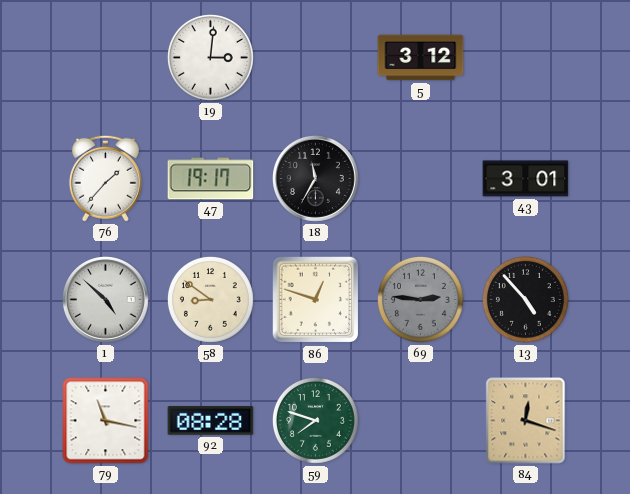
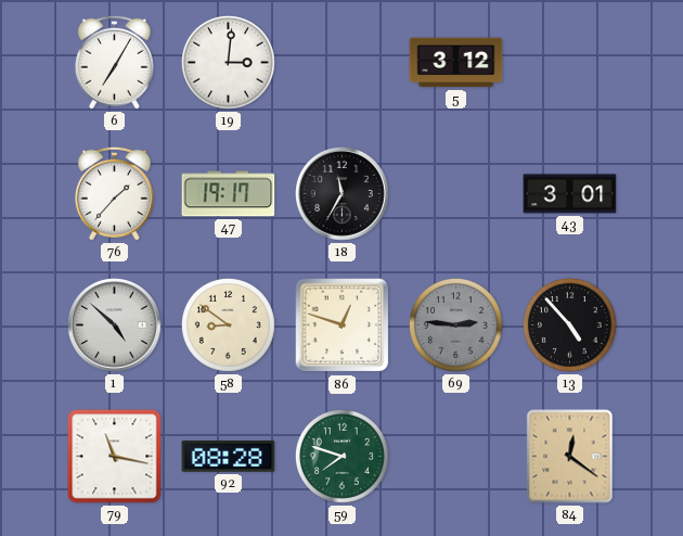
6: none -> 7:05 (114, 62)
84: 12:18 -> 12:21 (570, 457)
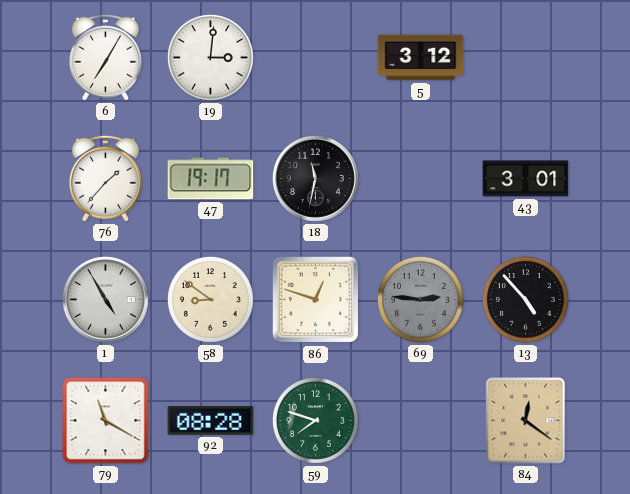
18: 11:35 -> 11:32 (316, 179)
1: 4:52 -> 4:55 (106, 300)
79: 11:17 -> 11:20 (106, 421)
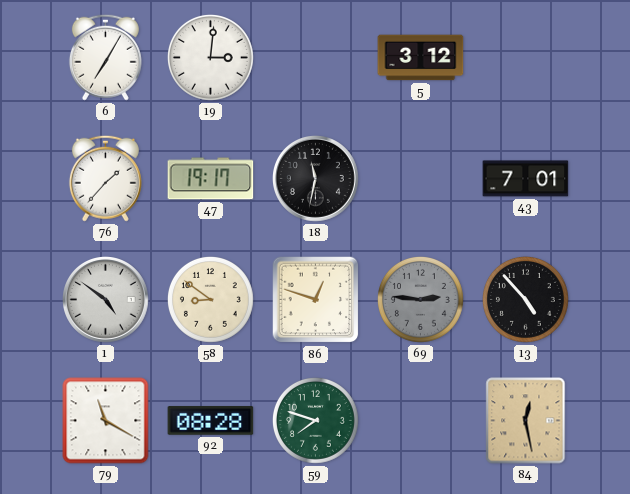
43: 3:01 -> 7:01 (526, 179)
1: 4:55 -> 4:51 (106, 300)
84: 12:21 -> 12:28 (526, 421)
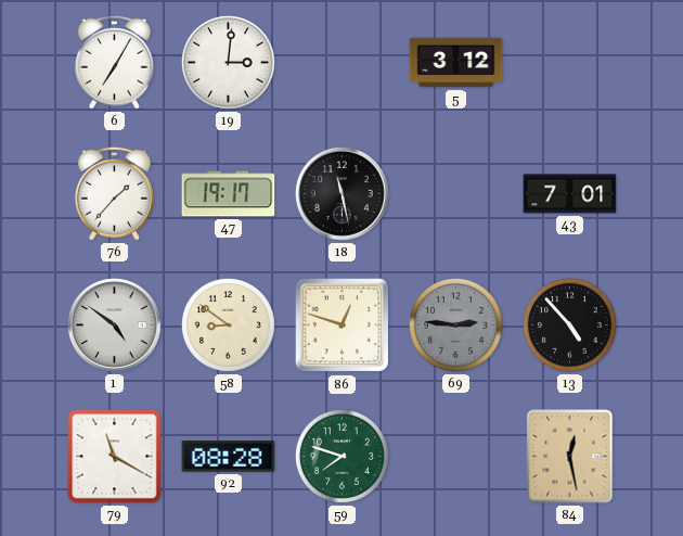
18: 11:32 -> 11:28 (343, 194)
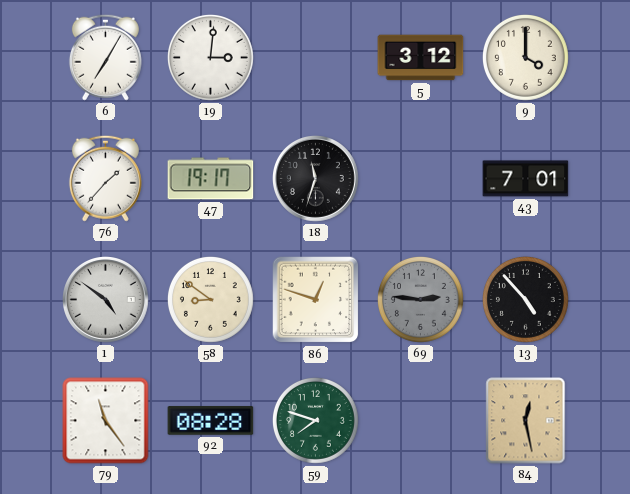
9: none -> 4:00 (525, 57)
18: 11:28 -> 11:33 (316, 179)
79: 11:20 -> 11:24 (106, 421)
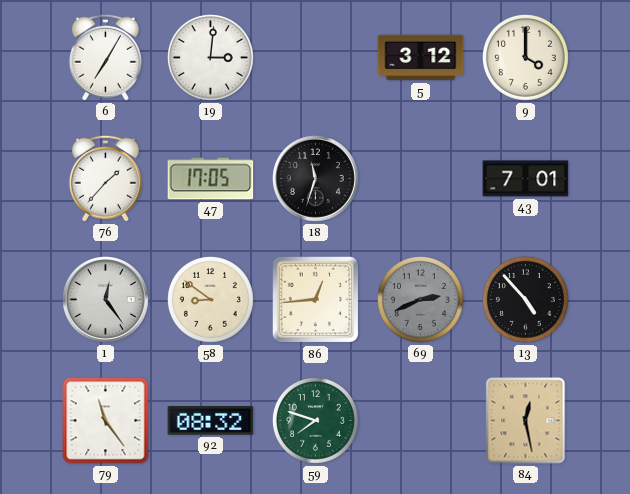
47: 19:17 -> 17:05 (211, 179)
1: 4:51 -> 12:24 (106, 300)
86: 12:48 -> 12:44 (316, 300)
69: 2:46 -> 2:41 (420, 299)
92: 08:28 -> 08:32 (211, 421)
